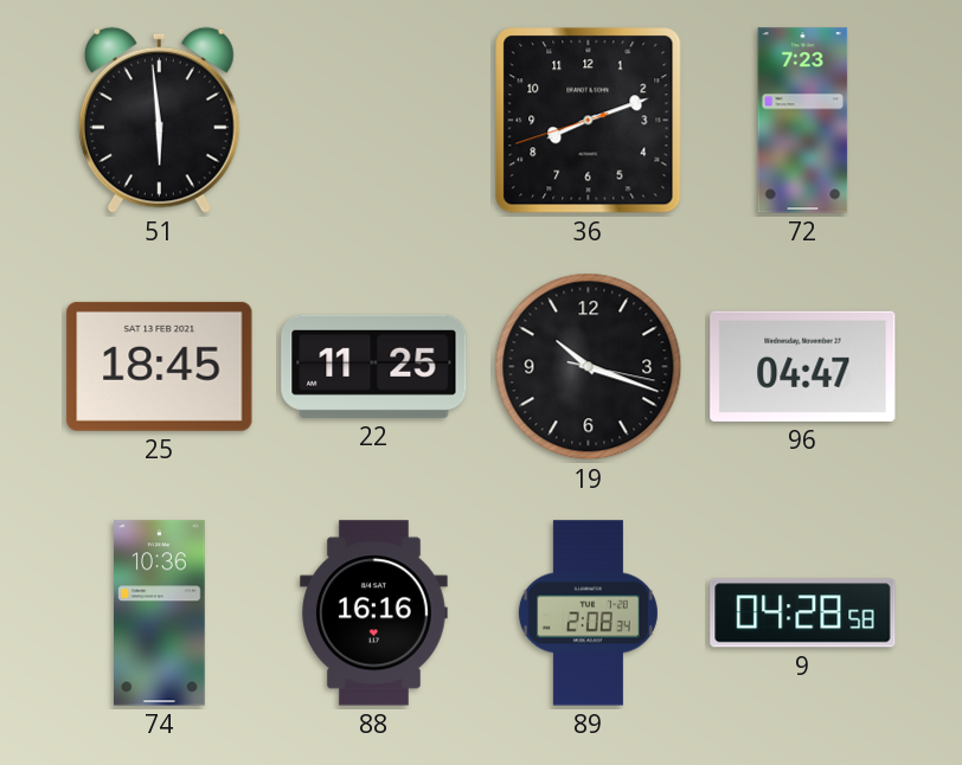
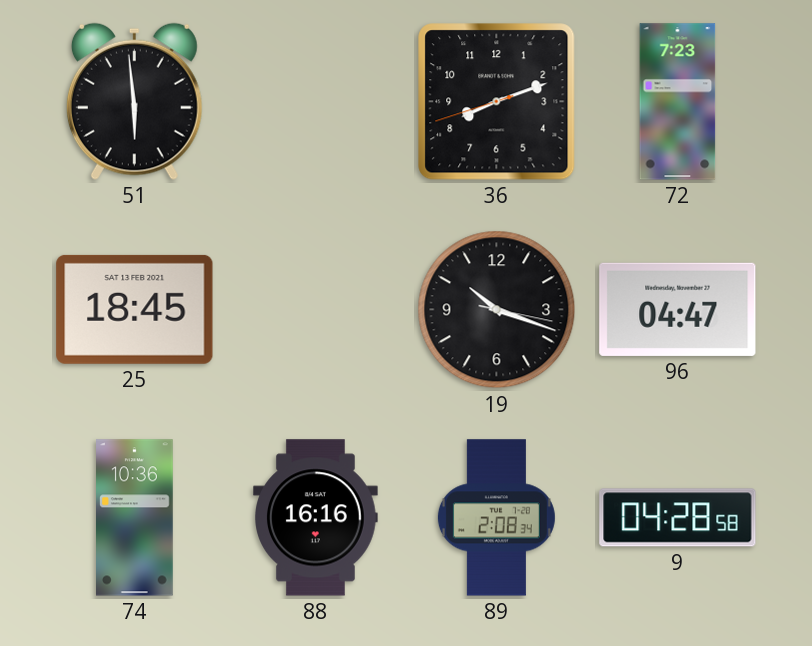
22: 11:25 -> none (374, 366)
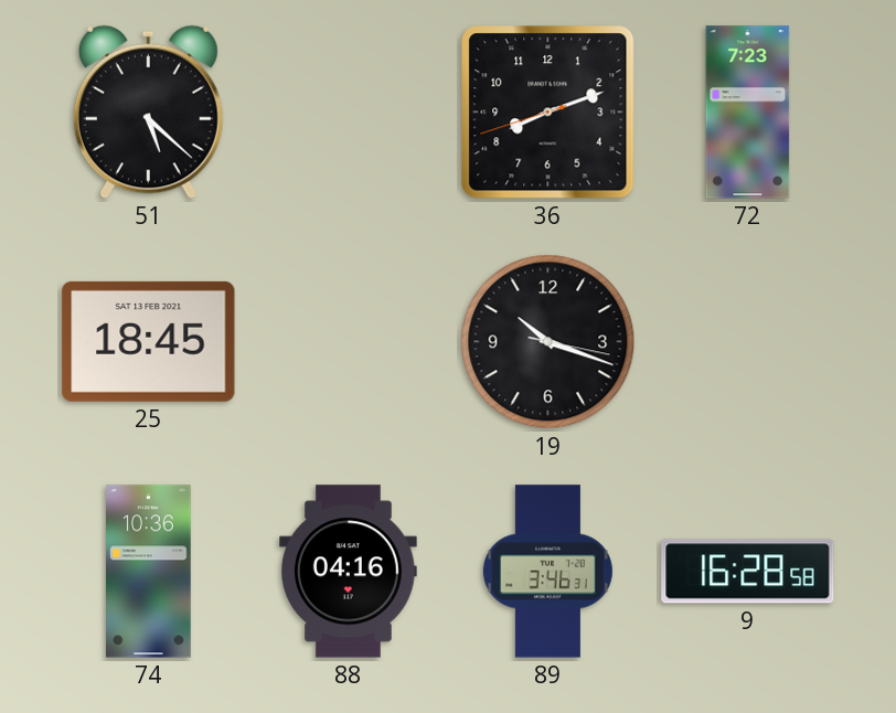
51: 5:59 -> 5:22 (148, 111)
96: 04:47 -> none (678, 309)
88: 16:16 -> 04:16 (349, 572)
89: 2:08 -> 3:46 (547, 572)
9: 04:28 -> 16:28 (748, 572)
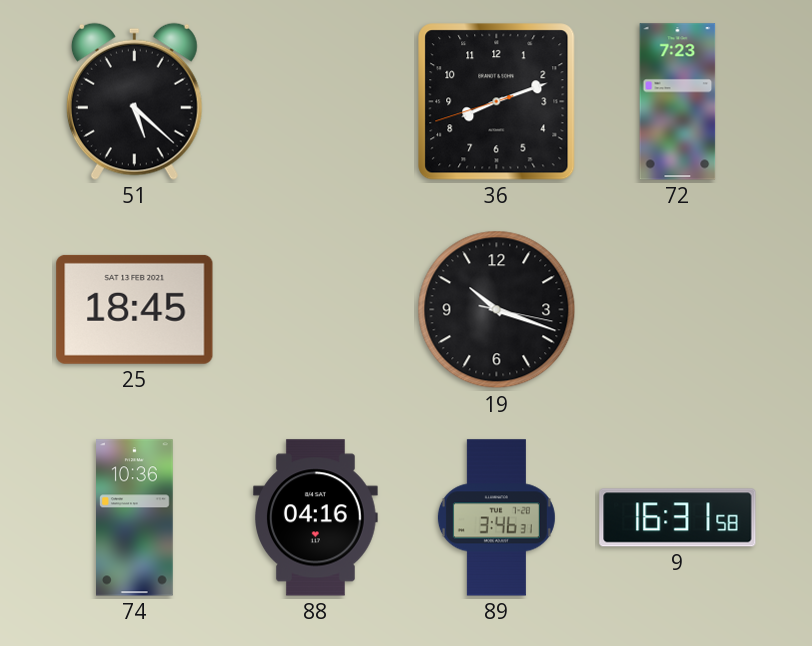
9: 16:28 -> 16:31 (678, 518)
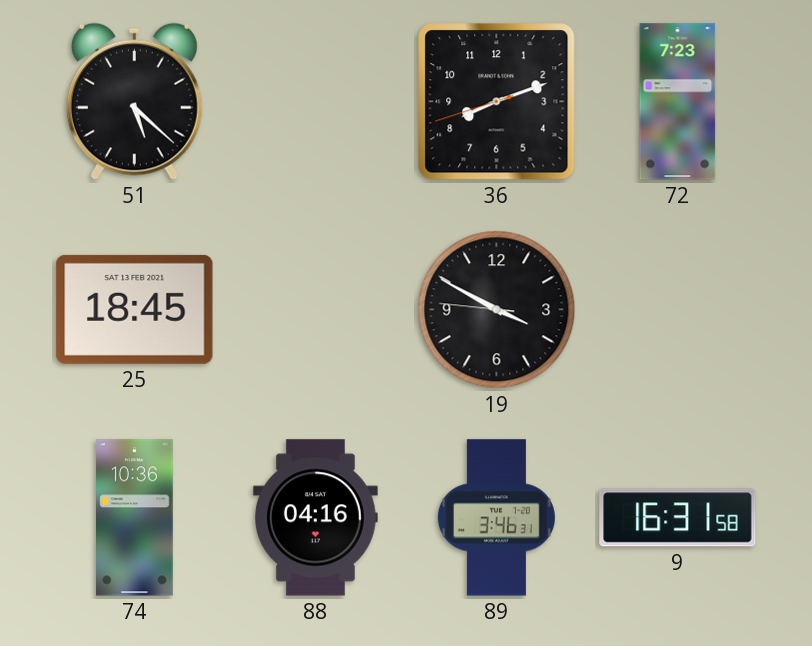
19: 10:18 -> 3:49 (497, 310)
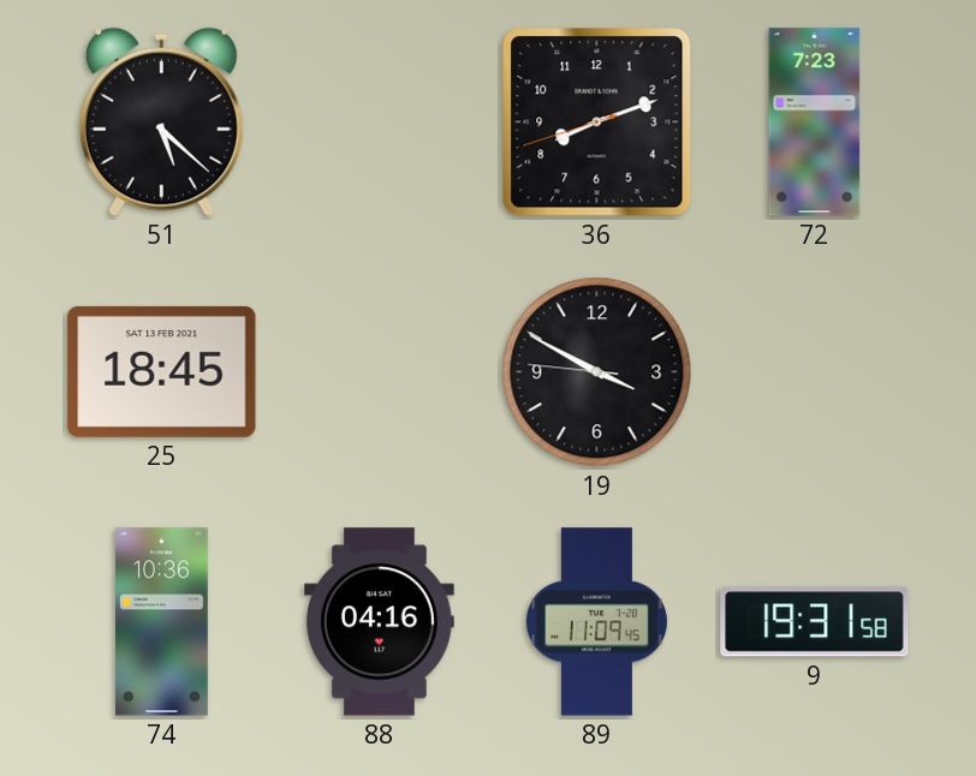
89: 3:46 -> 11:09 (596, 622)
9: 16:31 -> 19:31 (815, 622)
